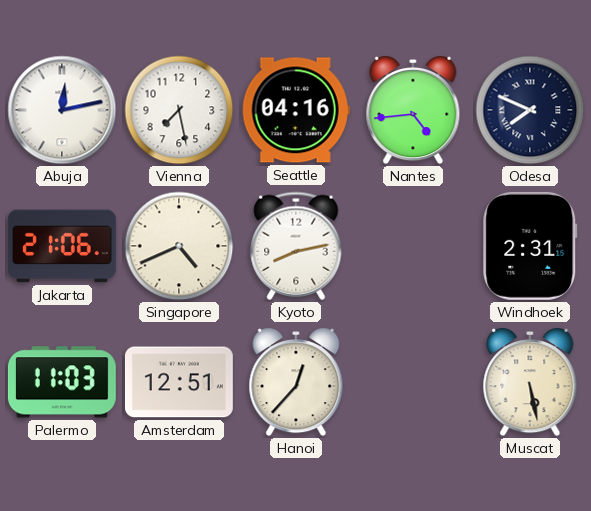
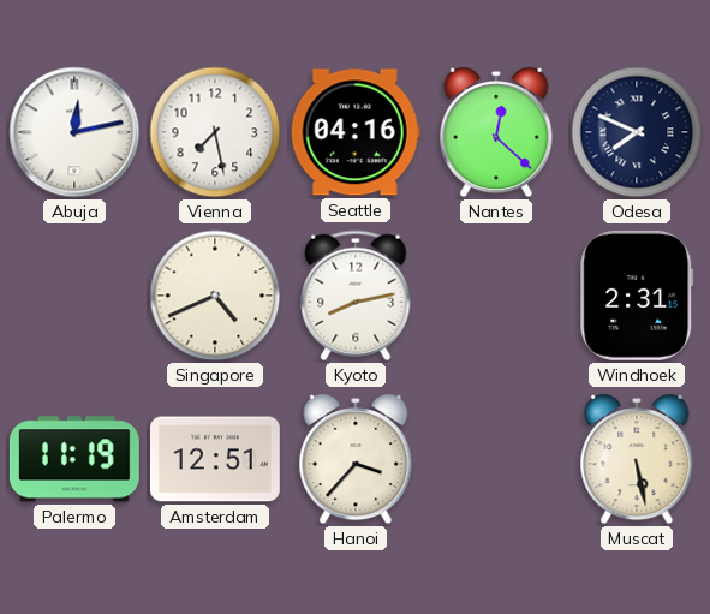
Nantes: 4:44 -> 12:22 (496, 132)
Jakarta: 21:06 -> none (62, 246)
Palermo: 11:03 -> 11:19 (74, 459)
Hanoi: 12:37 -> 3:37 (356, 459)
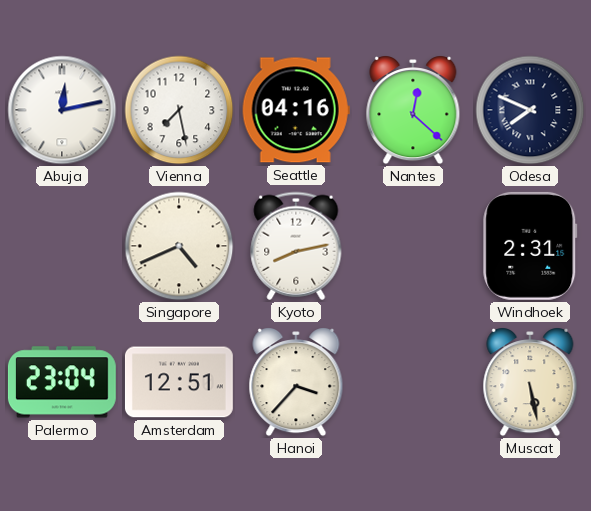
Palermo: 11:19 -> 23:04 (62, 382)
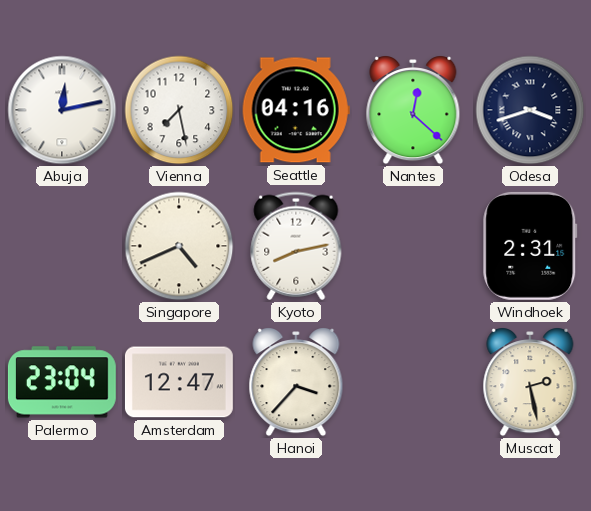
Odesa: 7:49 -> 3:42 (530, 110)
Amsterdam: 12:51 -> 12:47 (179, 382)
Muscat: 5:28 -> 2:28 (530, 382)
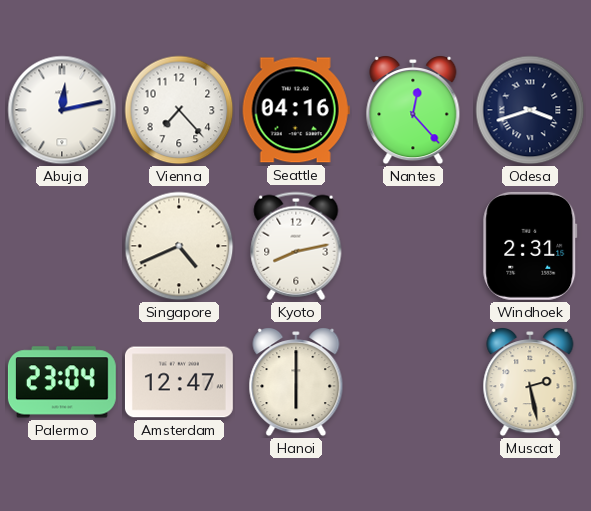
Vienna: 7:28 -> 7:23 (179, 110)
Nantes: 12:22 -> 12:23 (413, 110)
Hanoi: 3:37 -> 6:00 (296, 382)
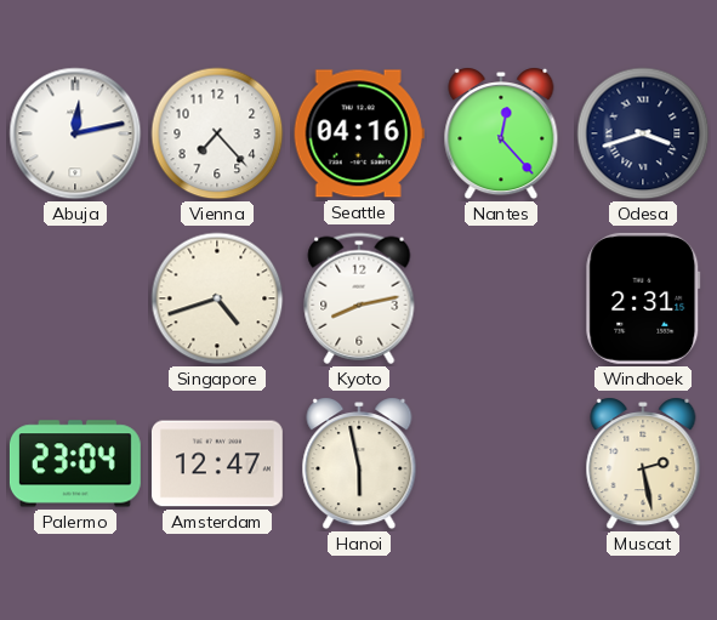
Singapore: 4:41 -> 4:42 (217, 298)
Hanoi: 6:00 -> 5:58 (359, 463)
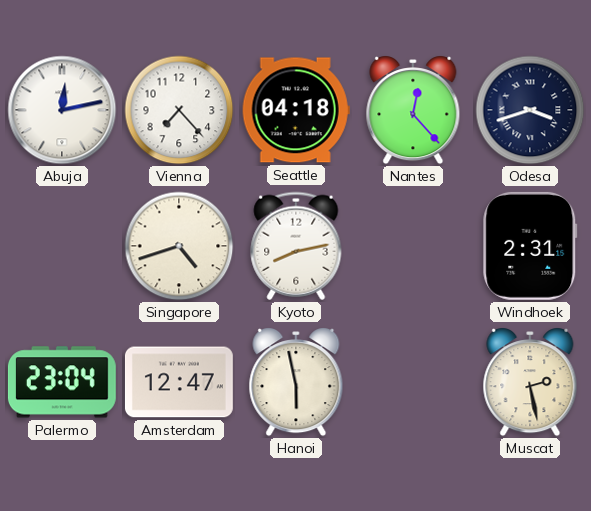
Seattle: 04:16 -> 04:18 (296, 110)
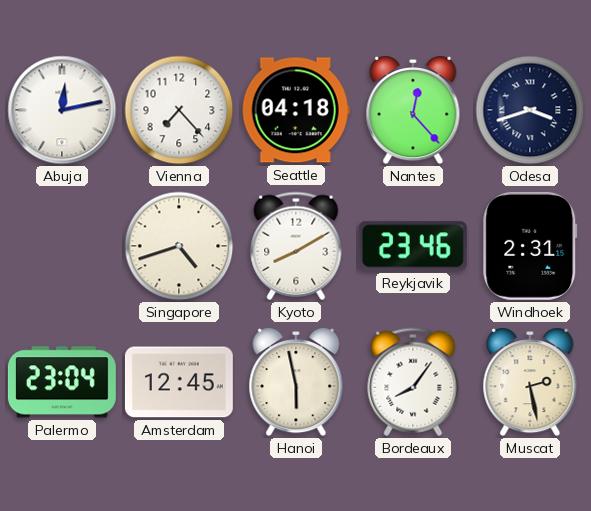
Kyoto: 8:13 -> 8:10 (296, 246)
Reykjavik: none -> 23:46 (413, 246)
Amsterdam: 12:47 -> 12:45 (179, 382)
Bordeaux: none -> 8:06 (413, 382)
